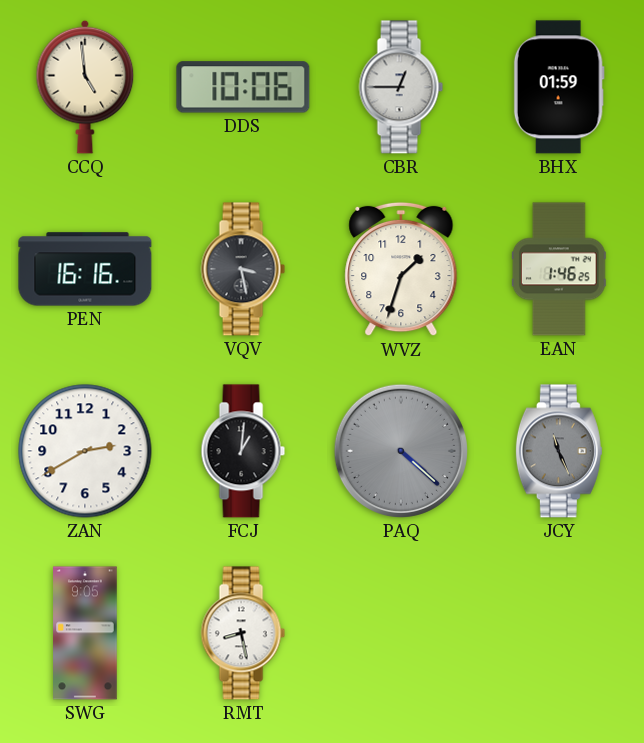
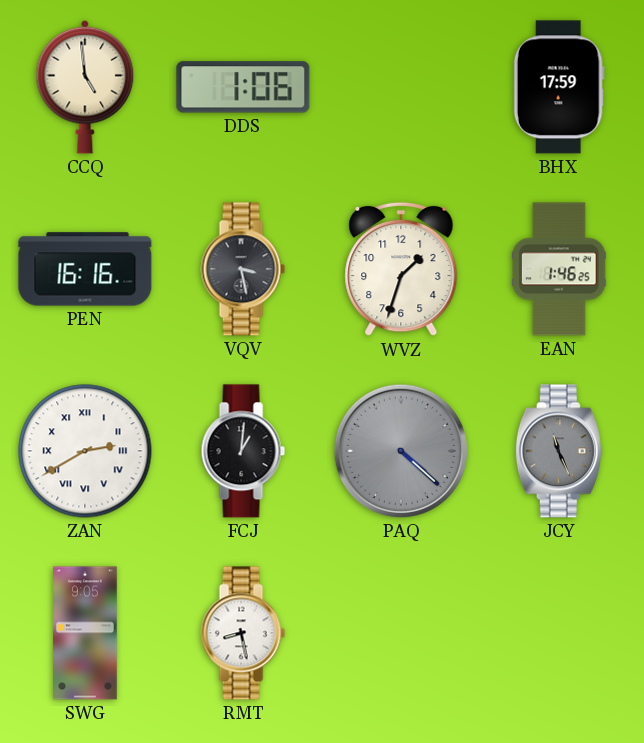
DDS: 10:06 -> 1:06 (243, 87)
CBR: 12:45 -> none (401, 87)
BHX: 01:59 -> 17:59 (559, 87)
ZAN numerals: Arabic -> Roman (85, 451)
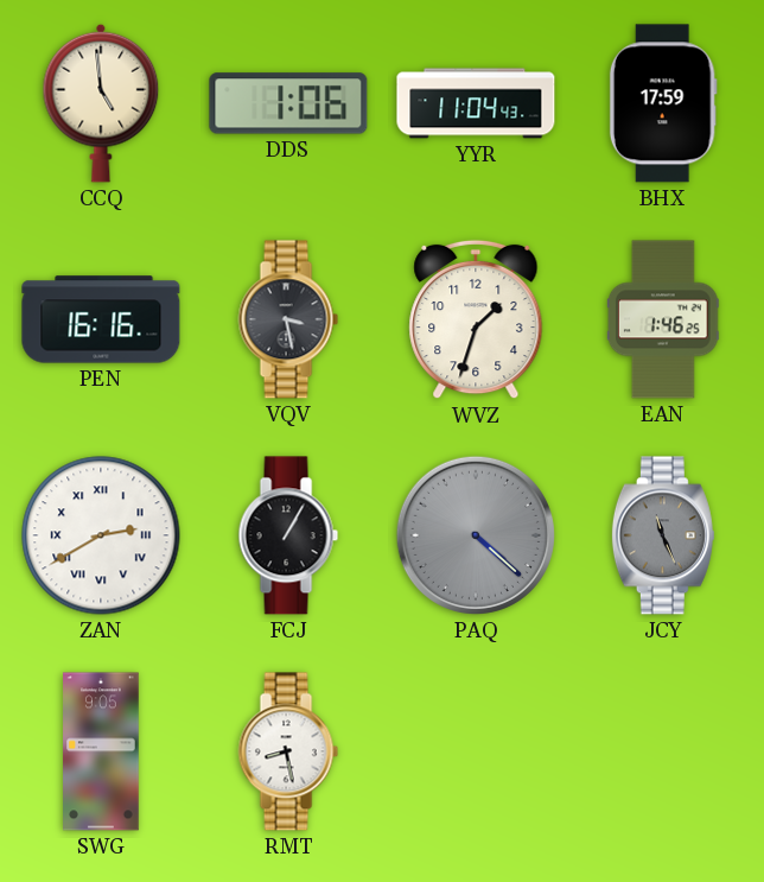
YYR: none -> 11:04 (476, 103)
FCJ: 1:01 -> 1:05 (288, 535)
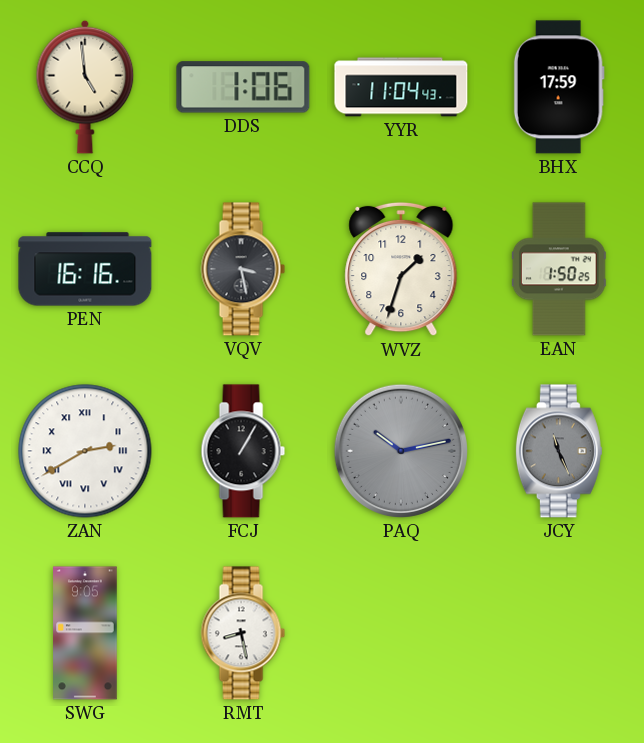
EAN: 1:46 -> 1:50 (559, 269)
PAQ: 4:22 -> 10:13 (401, 451)
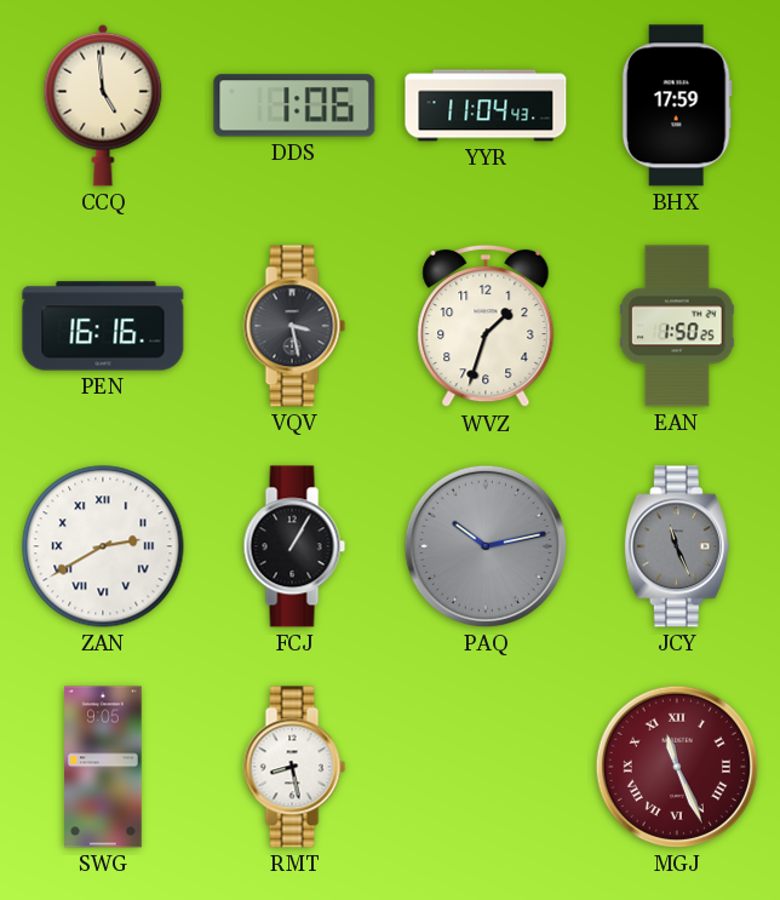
MGJ: none -> 11:26 (677, 767)
